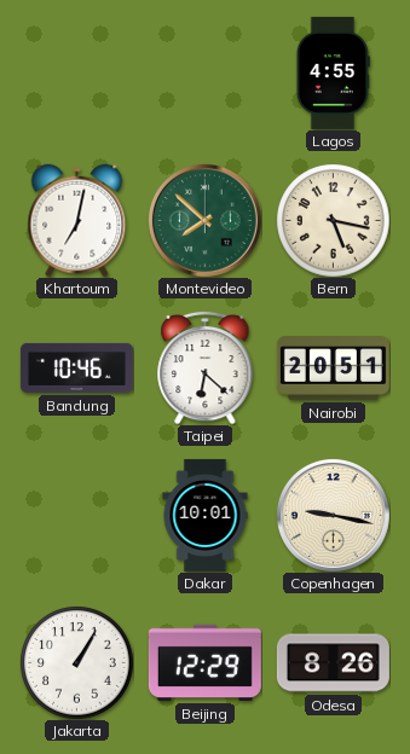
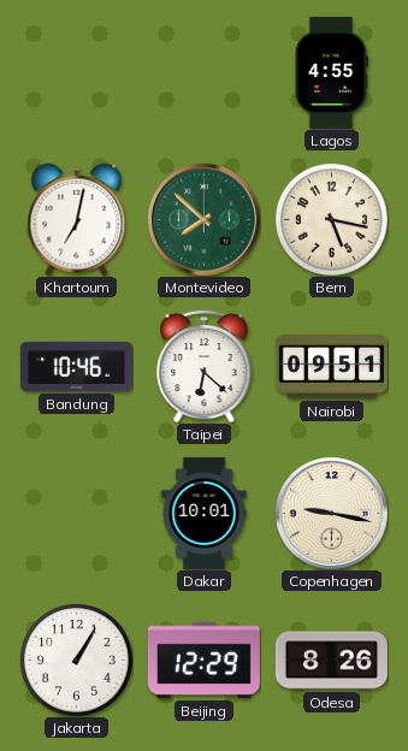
Nairobi: 20:51 -> 09:51 (331, 367)
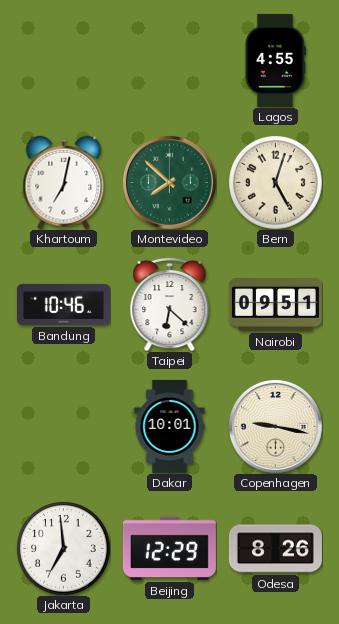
Bern: 5:17 -> 5:03 (275, 182)
Jakarta: 1:05 -> 6:59 (63, 548)
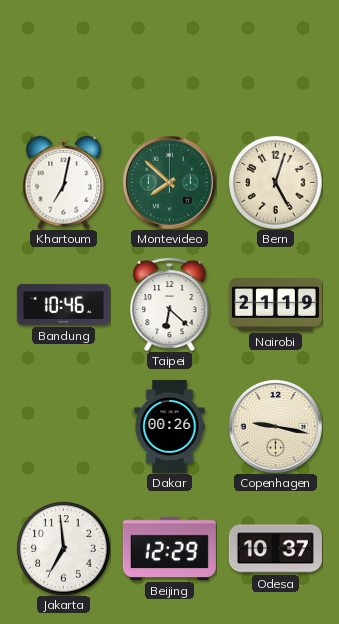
Lagos: 4:55 -> none (275, 60)
Nairobi: 09:51 -> 21:19 (275, 305)
Dakar: 10:01 -> 00:26 (170, 426)
Odesa: 8:26 -> 10:37 (275, 549)
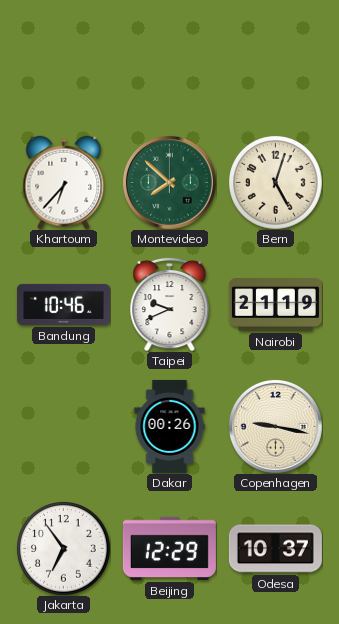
Khartoum: 7:02 -> 6:37 (64, 182)
Taipei: 6:22 -> 9:41 (170, 304)
Jakarta: 6:59 -> 6:54 (63, 548)
